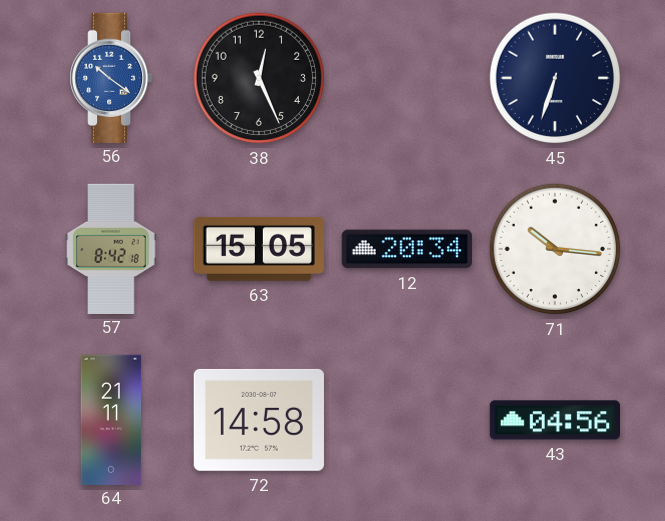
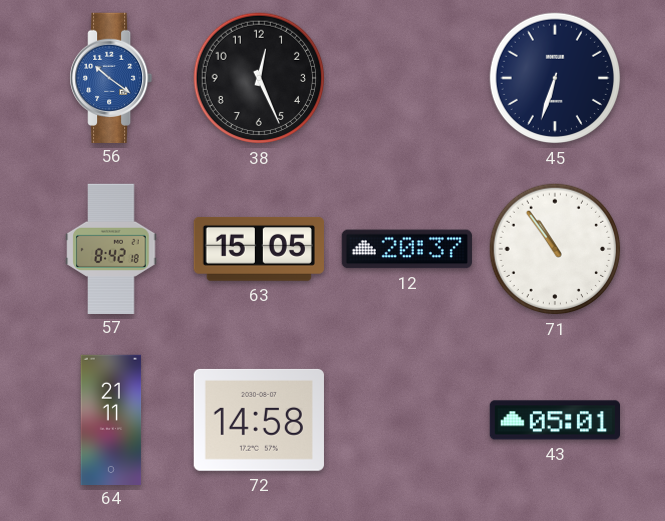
12: 20:34 -> 20:37 (407, 249)
71: 10:16 -> 10:54 (555, 249)
43: 04:56 -> 05:01 (554, 420)
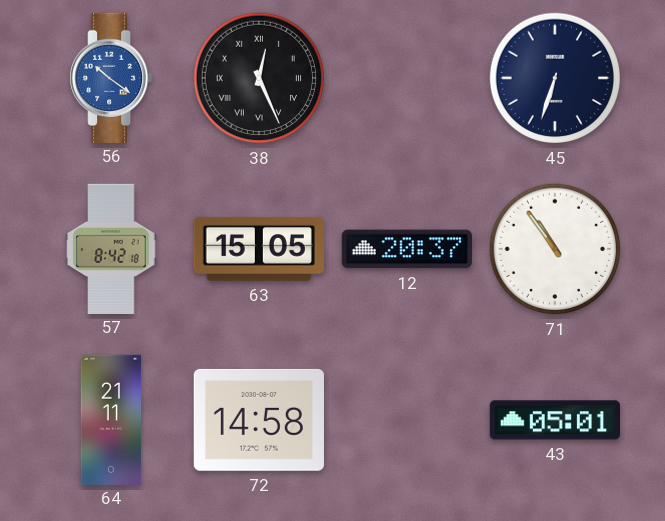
38 numerals: Arabic -> Roman (259, 78)
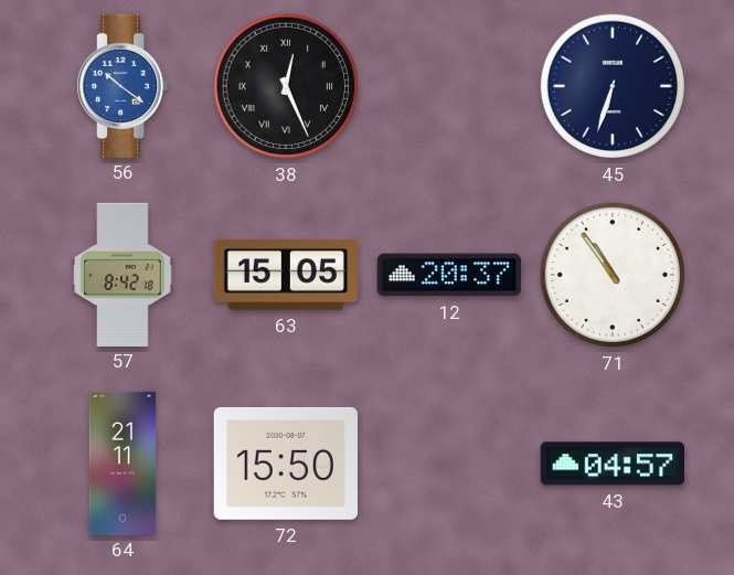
72: 14:58 -> 15:50 (286, 464)
43: 05:01 -> 04:57 (611, 464)
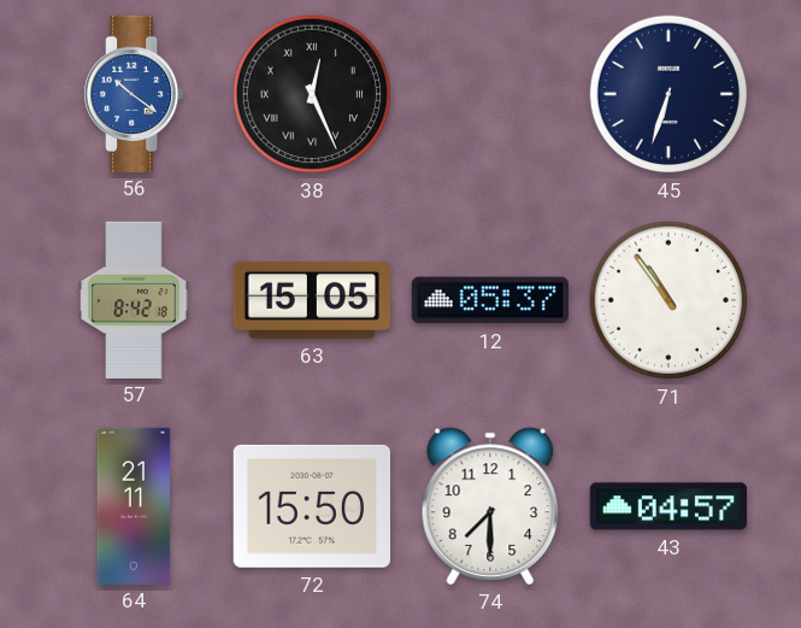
12: 20:37 -> 05:37 (490, 300)
74: none -> 7:30 (490, 506)
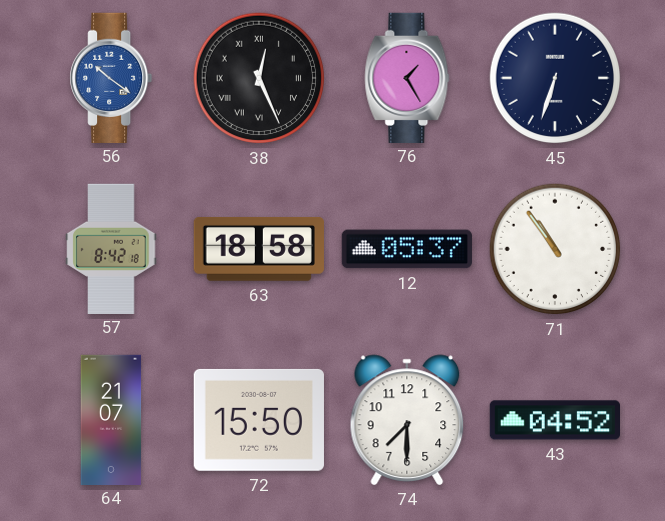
76: none -> 1:25 (407, 77)
63: 15:05 -> 18:58 (259, 249)
64: 21:11 -> 21:07 (111, 419)
43: 04:57 -> 04:52 (554, 420)
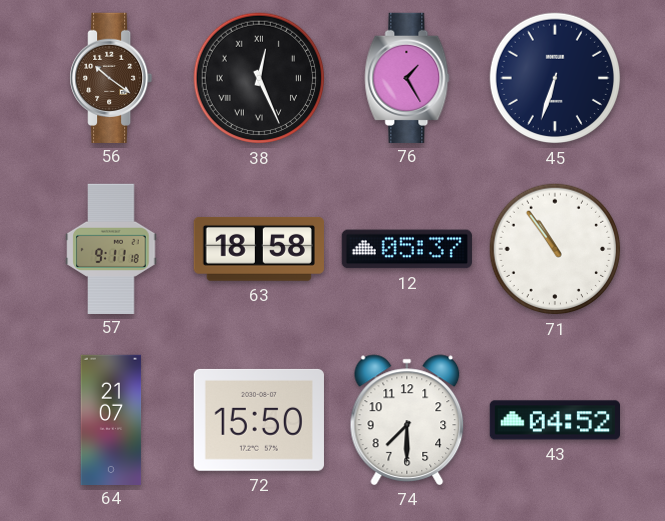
56 dial: blue -> brown (111, 77)
57: 8:42 -> 9:11 (111, 248)
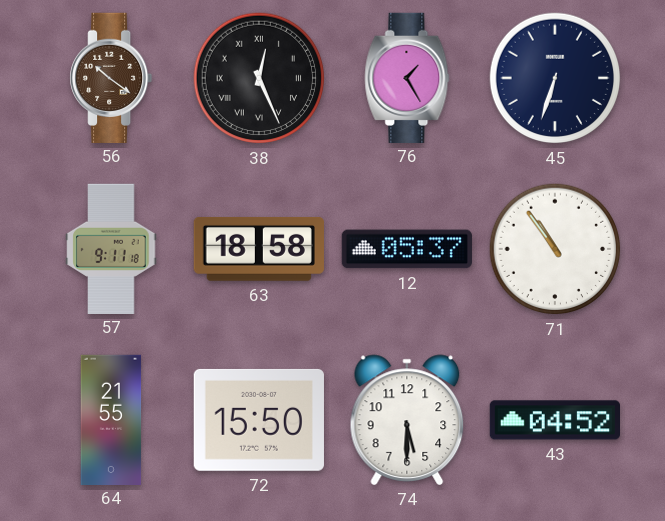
64: 21:07 -> 21:55 (111, 419)
74: 7:30 -> 5:30 (407, 420)
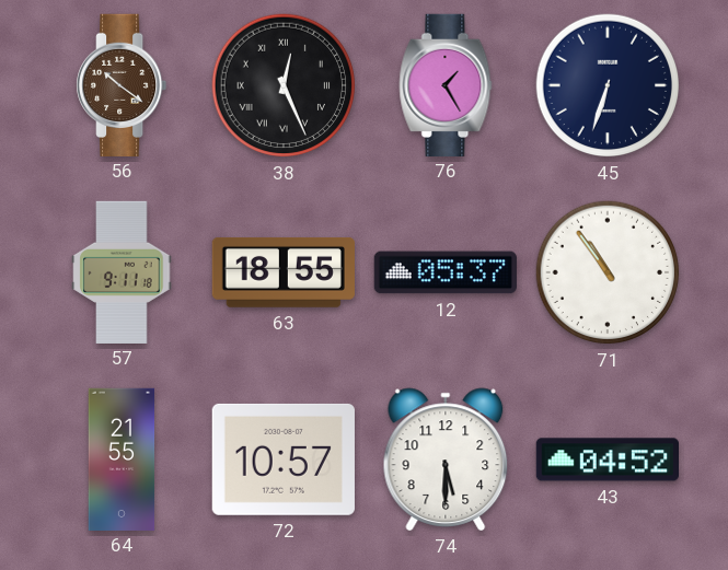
63: 18:58 -> 18:55 (284, 272)
72: 15:50 -> 10:57 (284, 460)
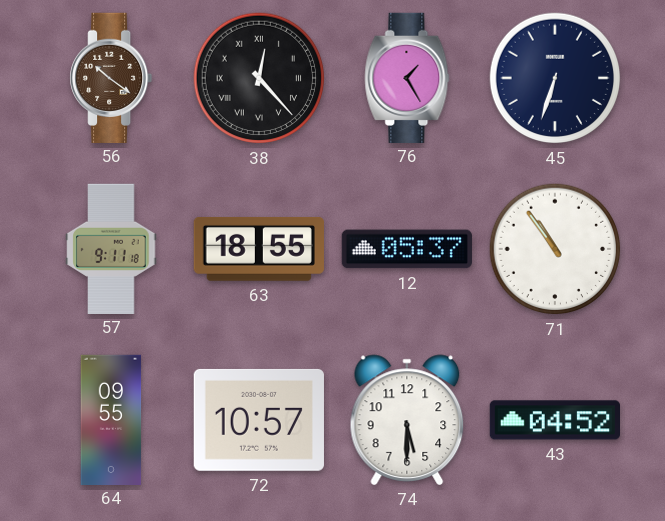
38: 12:26 -> 12:23 (259, 78)
64: 21:55 -> 09:55 (111, 419)
